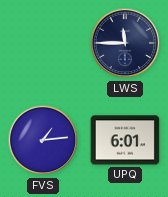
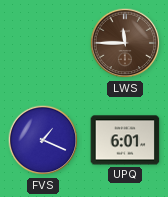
LWS dial: navy -> brown (125, 43)
FVS: 1:14 -> 1:19 (43, 140)
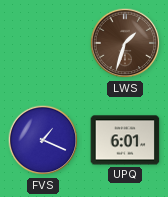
LWS: 11:45 -> 1:33 (125, 43)
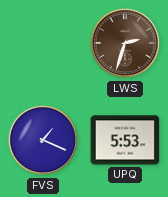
LWS: 1:33 -> 2:33 (125, 43)
UPQ: 6:01 -> 5:53 (125, 140)
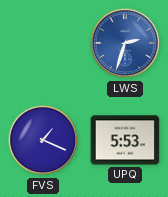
LWS dial: brown -> blue (125, 43)
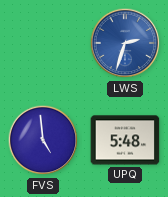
FVS: 1:19 -> 4:59 (43, 140)
UPQ: 5:53 -> 5:48 (125, 140)
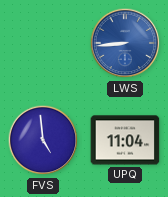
LWS: 2:33 -> 8:44 (125, 43)
UPQ: 5:48 -> 11:04 (125, 140)
